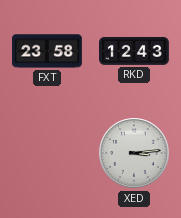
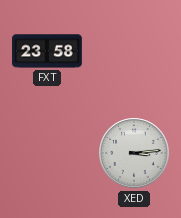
RKD: 12:43 -> none (135, 51)
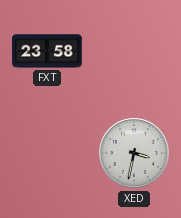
XED: 3:14 -> 3:32 (134, 153)
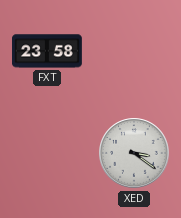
XED: 3:32 -> 3:21 (134, 153)
